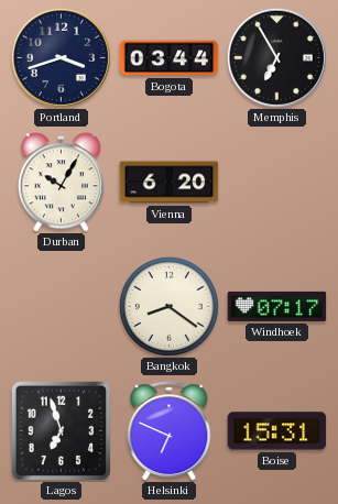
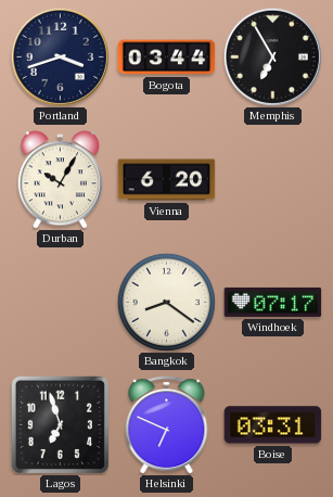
Boise: 15:31 -> 03:31 (273, 425)
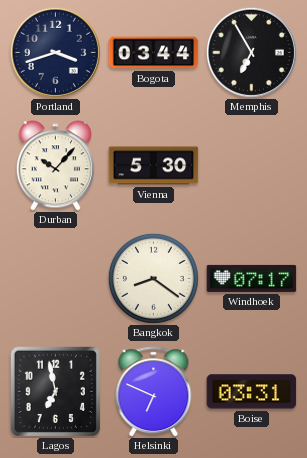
Durban: 10:05 -> 10:07 (55, 166)
Vienna: 6:20 -> 5:30 (154, 166)
Lagos: 6:57 -> 6:58 (55, 391)
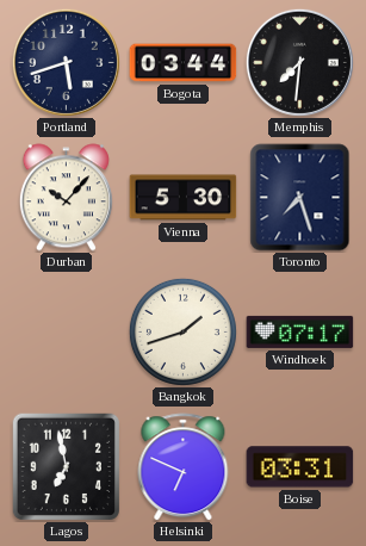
Portland: 3:42 -> 5:42 (66, 62)
Memphis: 6:55 -> 7:31 (299, 62)
Toronto: none -> 7:27 (300, 198)
Bangkok: 8:21 -> 1:42 (182, 331)
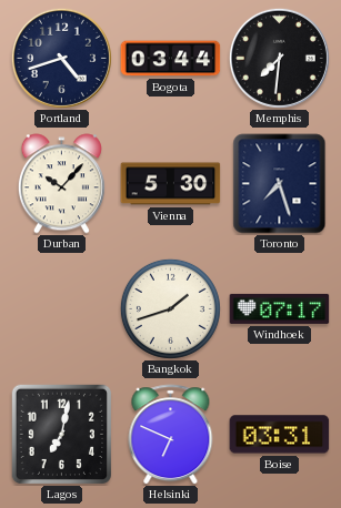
Portland: 5:42 -> 4:42 (61, 58)
Lagos: 6:58 -> 7:02 (61, 434)
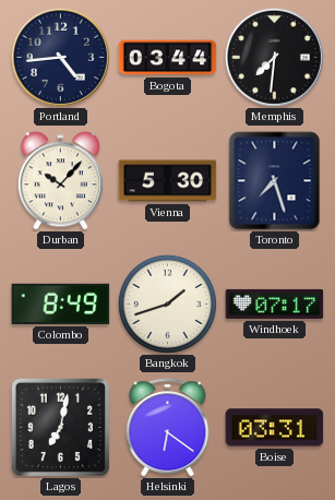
Portland: 4:42 -> 4:44 (60, 57)
Colombo: none -> 8:49 (61, 303)
Helsinki: 6:49 -> 6:21 (168, 428)
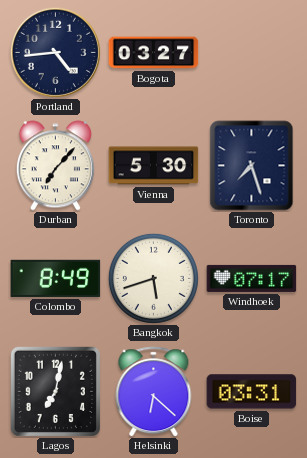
Bogota: 03:44 -> 03:27 (154, 53)
Memphis: 7:31 -> none (274, 57)
Durban: 10:07 -> 7:07 (55, 166)
Bangkok: 1:42 -> 5:42 (153, 278)
Helsinki: 6:21 -> 6:22 (154, 392)
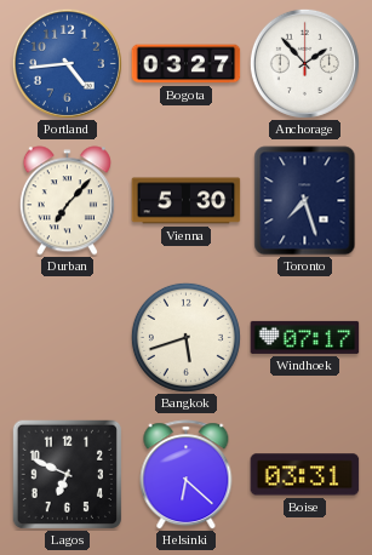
Portland dial: navy -> blue (67, 63)
Anchorage: none -> 1:53 (304, 63)
Colombo: 8:49 -> none (56, 278)
Lagos: 7:02 -> 6:49 (67, 474)
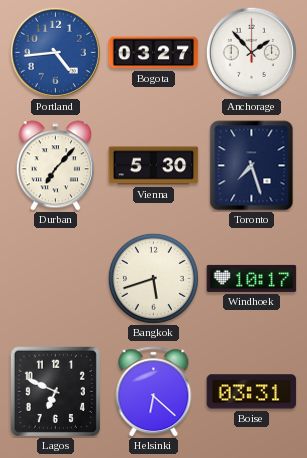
Windhoek: 07:17 -> 10:17 (252, 278)
